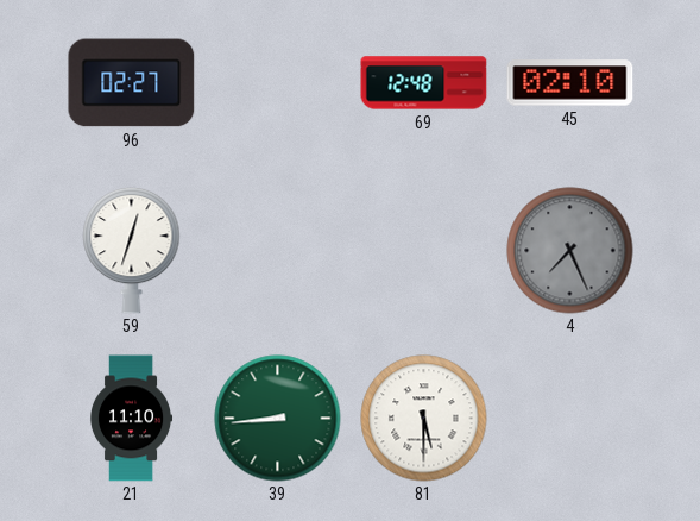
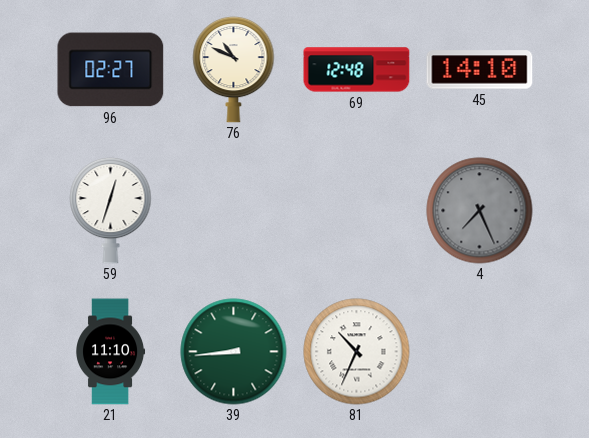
76: none -> 10:49 (234, 69)
45: 02:10 -> 14:10 (480, 70)
81: 5:30 -> 10:34 (357, 352)
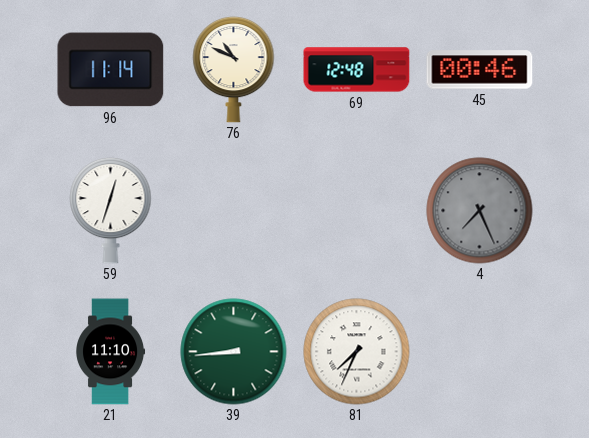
96: 02:27 -> 11:14 (111, 70)
45: 14:10 -> 00:46 (480, 70)
81: 10:34 -> 7:34 (357, 352)
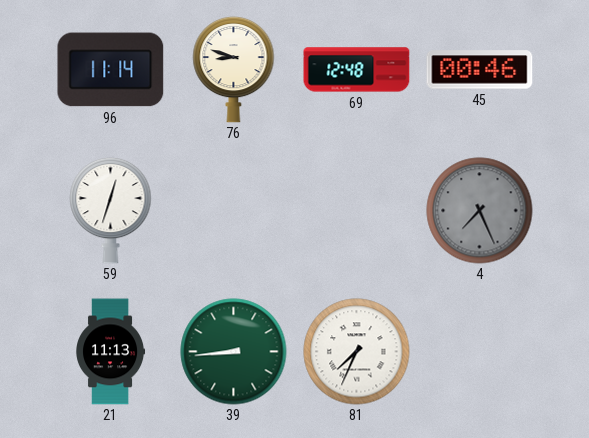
76: 10:49 -> 8:48 (234, 69)
21: 11:10 -> 11:13 (110, 352)
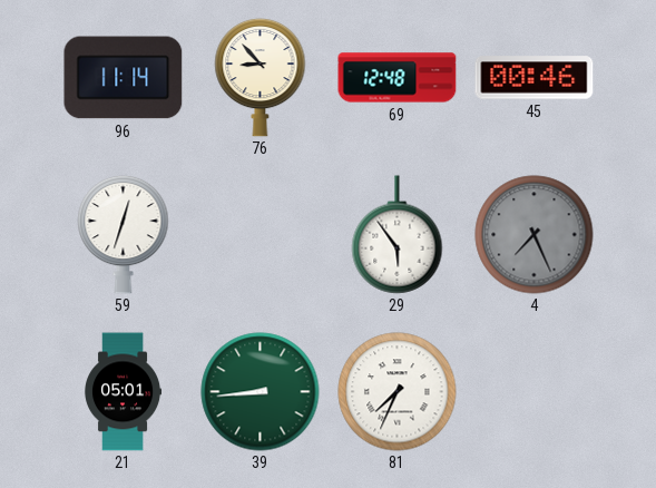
76: 8:48 -> 8:53 (261, 77)
29: none -> 5:54 (398, 235)
21: 11:13 -> 05:01 (123, 392)
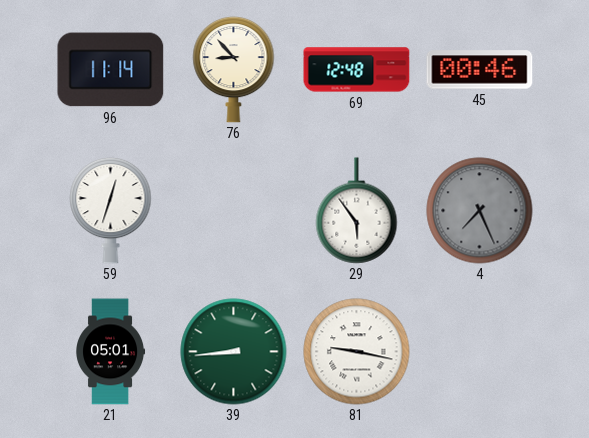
81: 7:34 -> 9:17 (357, 352)
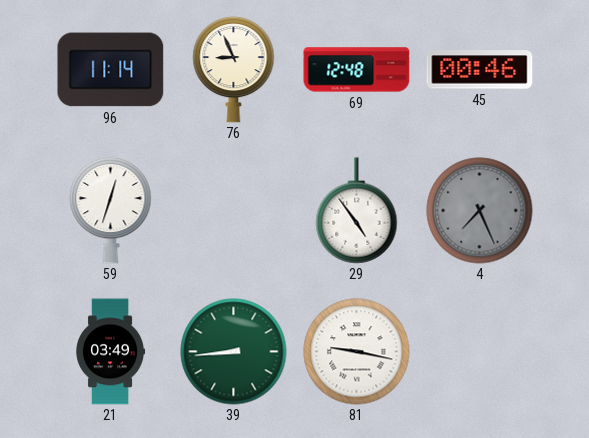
76: 8:53 -> 8:56 (234, 69)
29: 5:54 -> 4:54 (357, 211)
21: 05:01 -> 03:49 (110, 352)
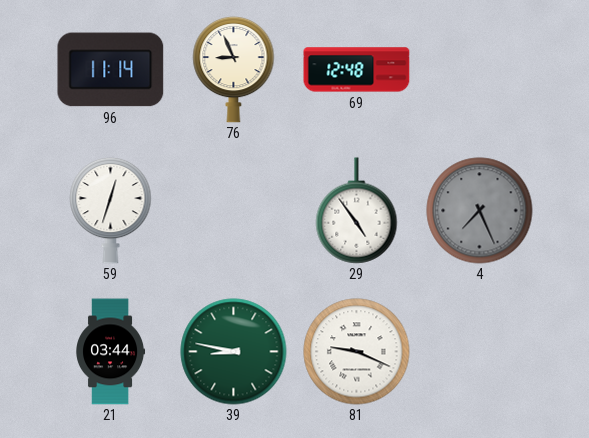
45: 00:46 -> none (480, 70)
21: 03:49 -> 03:44 (110, 352)
39: 8:44 -> 8:47 (234, 352)
81: 9:17 -> 9:19 (357, 352)
